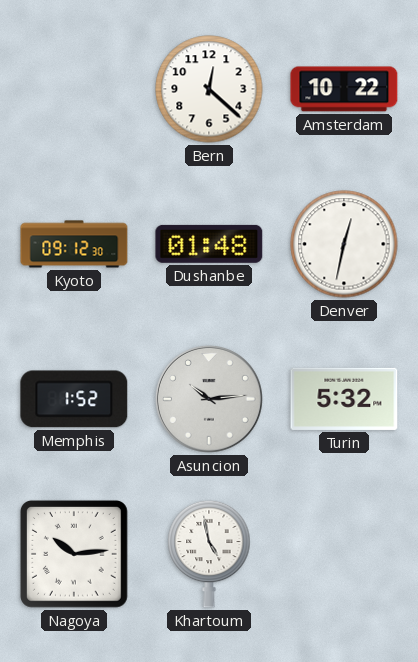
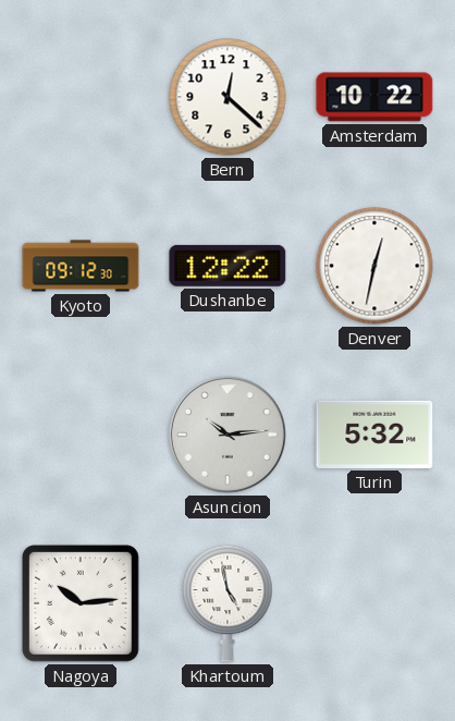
Dushanbe: 01:48 -> 12:22 (228, 266)
Memphis: 1:52 -> none (74, 399)
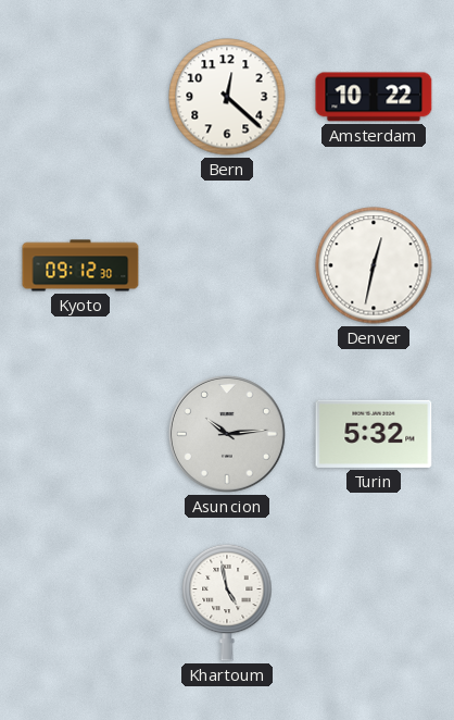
Dushanbe: 12:22 -> none (228, 266)
Nagoya: 10:14 -> none (81, 603)
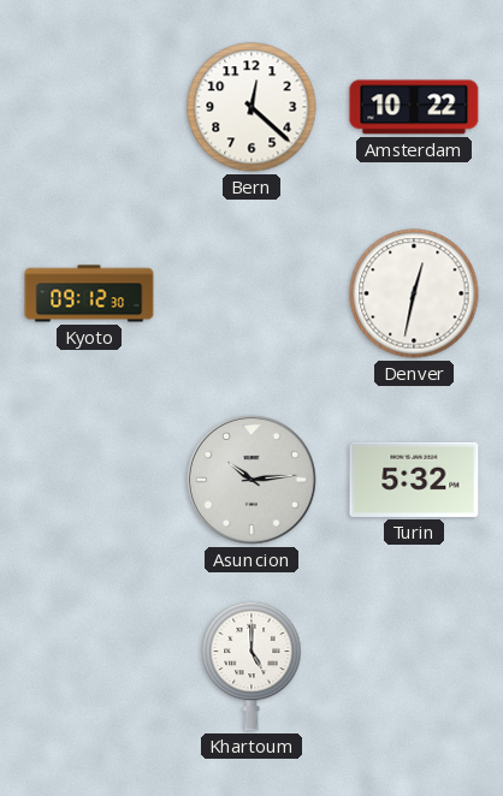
Khartoum: 4:58 -> 5:00 (251, 666)
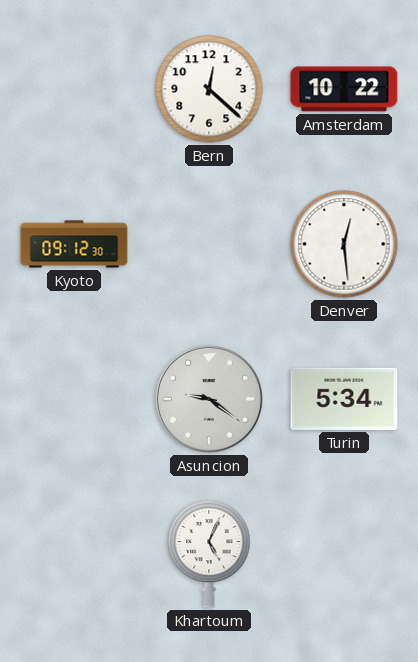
Denver: 12:32 -> 12:29 (344, 244)
Asuncion: 10:14 -> 9:21 (209, 399)
Turin: 5:32 -> 5:34 (344, 399)
Khartoum: 5:00 -> 5:04 (209, 554)
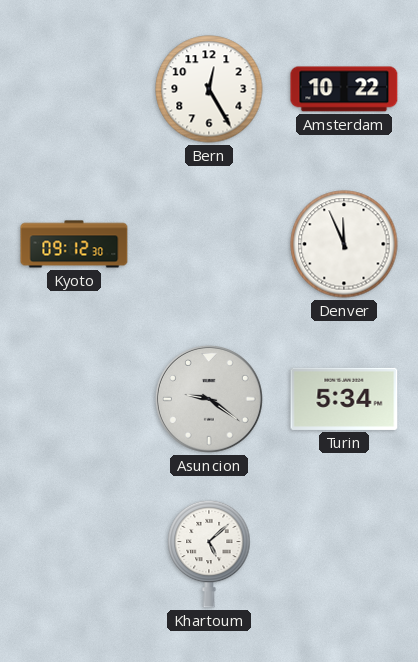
Bern: 12:22 -> 12:25 (209, 89)
Denver: 12:29 -> 11:56 (344, 244)
Khartoum: 5:04 -> 5:08 (209, 554)
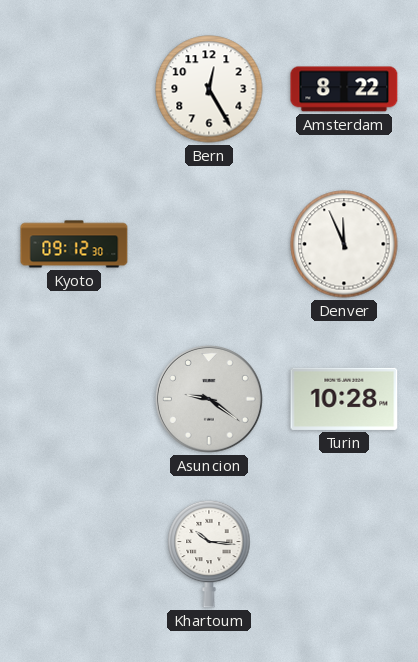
Amsterdam: 10:22 -> 8:22 (344, 89)
Turin: 5:34 -> 10:28 (344, 399)
Khartoum: 5:08 -> 10:16 (209, 554)
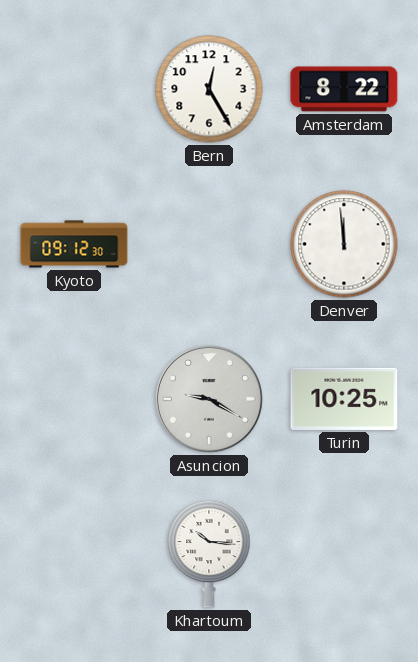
Denver: 11:56 -> 11:59 (344, 244)
Asuncion: 9:21 -> 9:20 (209, 399)
Turin: 10:28 -> 10:25 (344, 399)
